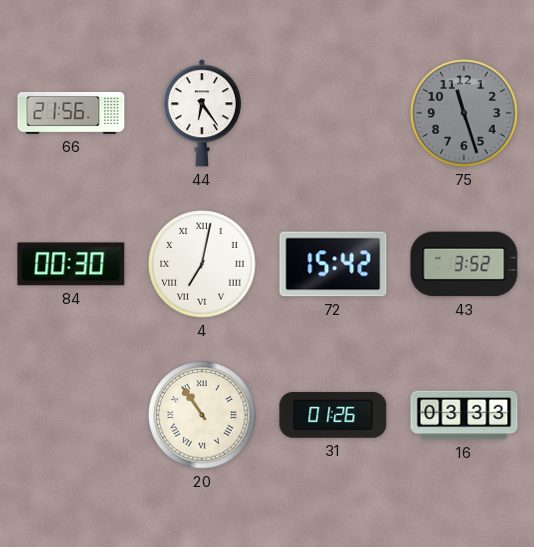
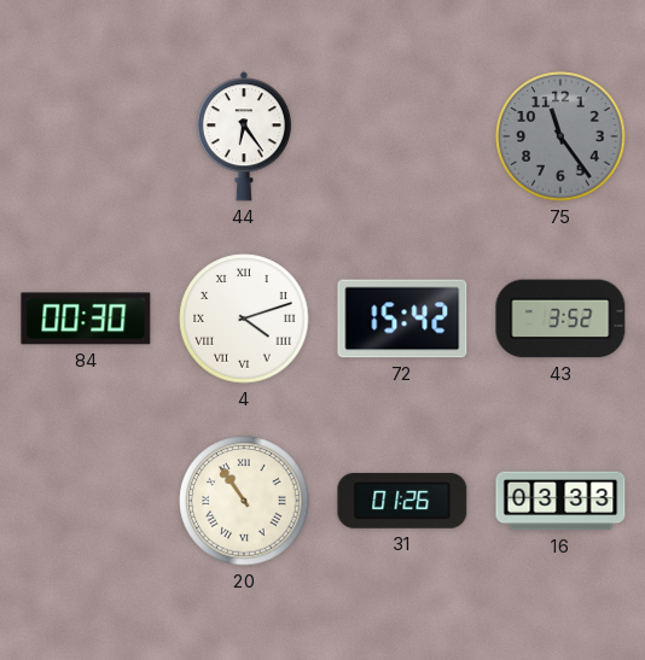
66: 21:56 -> none (71, 113)
75: 11:27 -> 11:24 (560, 136)
4: 7:02 -> 4:12 (244, 319)
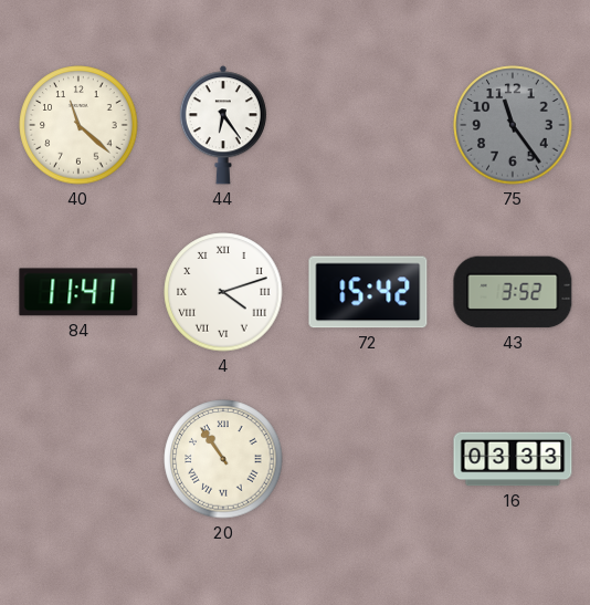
40: none -> 11:22 (78, 125)
84: 00:30 -> 11:41 (78, 292)
31: 01:26 -> none (402, 501)
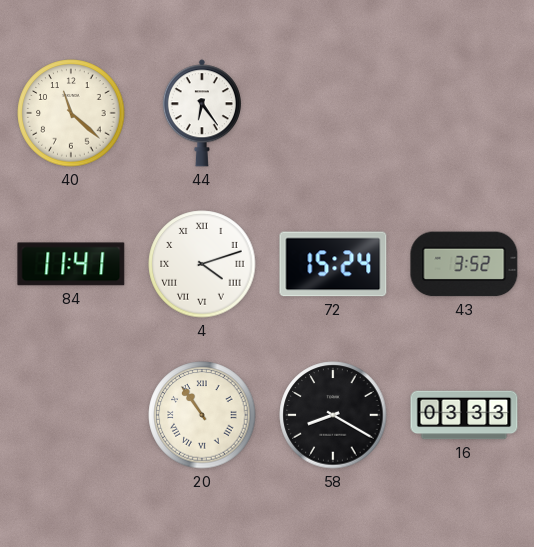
75: 11:24 -> none (513, 125)
72: 15:42 -> 15:24 (333, 264)
58: none -> 8:20 (333, 415)
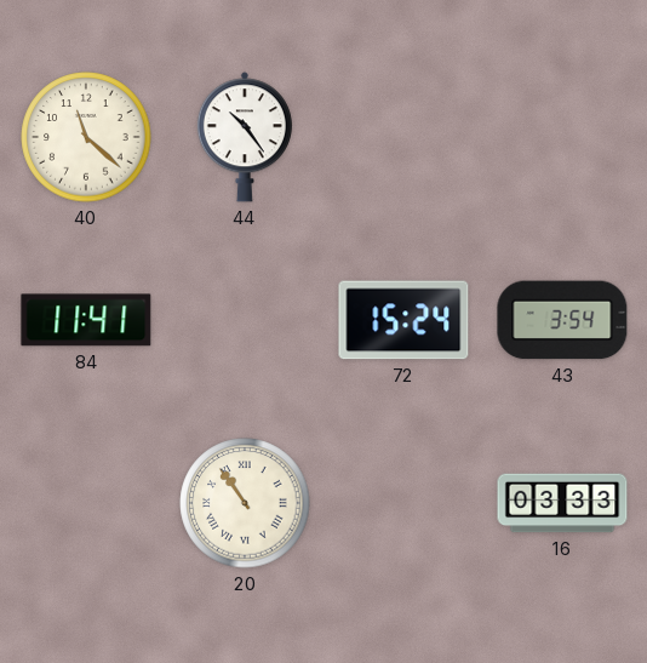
44: 6:24 -> 10:24 (245, 137)
4: 4:12 -> none (202, 264)
43: 3:52 -> 3:54 (562, 320)
58: 8:20 -> none (333, 415)
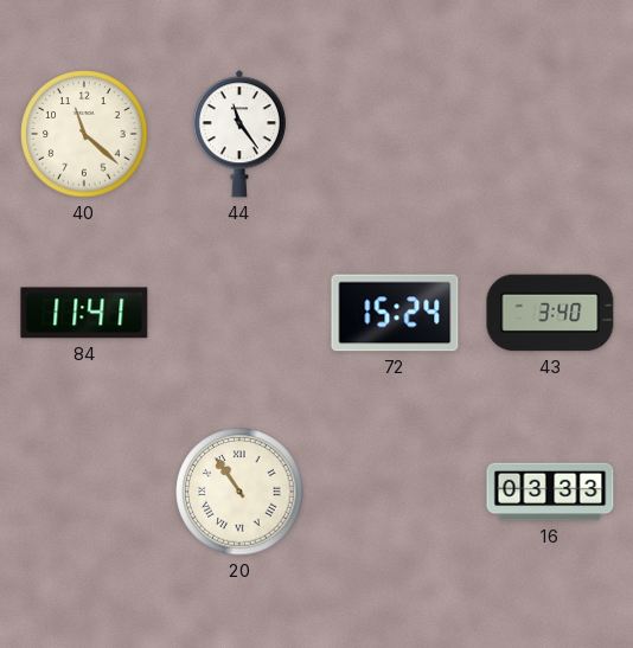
44: 10:24 -> 11:24 (239, 134)
43: 3:54 -> 3:40 (550, 313)
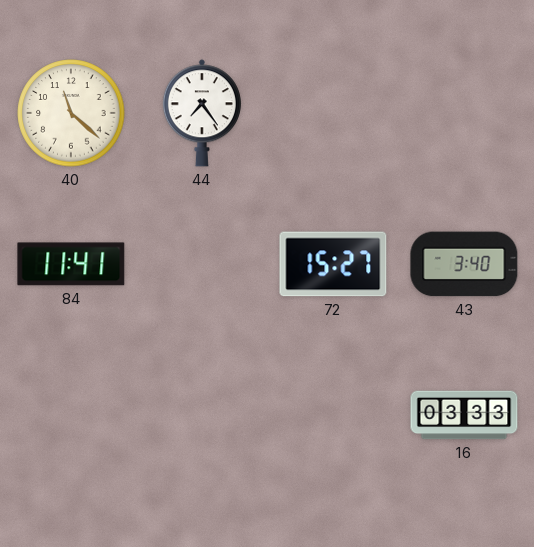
44: 11:24 -> 7:24 (202, 113)
72: 15:24 -> 15:27 (333, 264)
20: 10:54 -> none (239, 492)
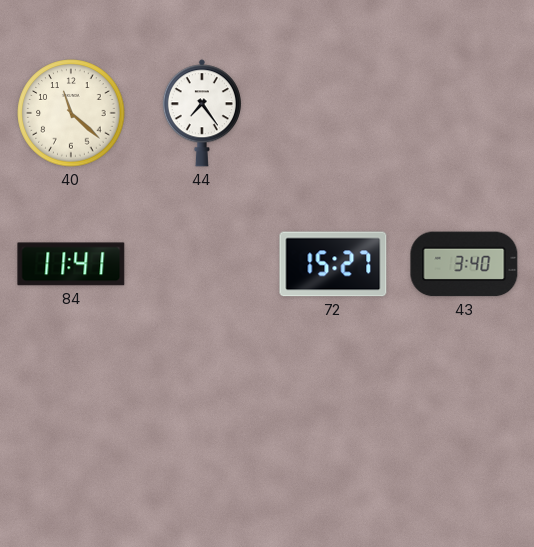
16: 03:33 -> none (464, 415)
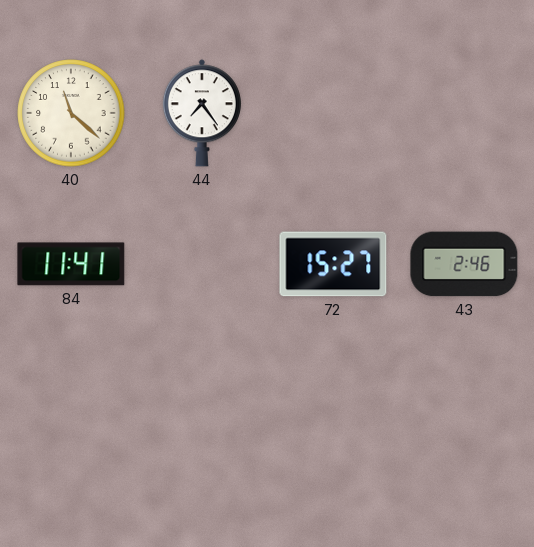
43: 3:40 -> 2:46 (464, 264)
